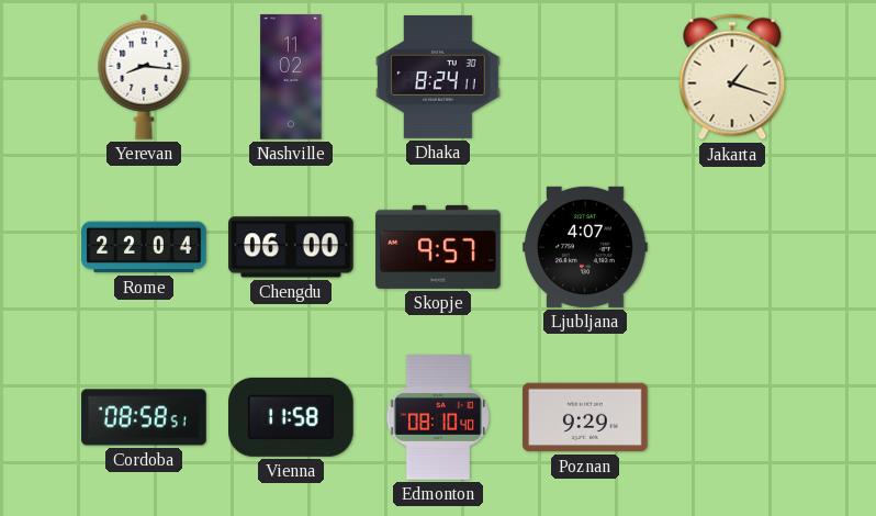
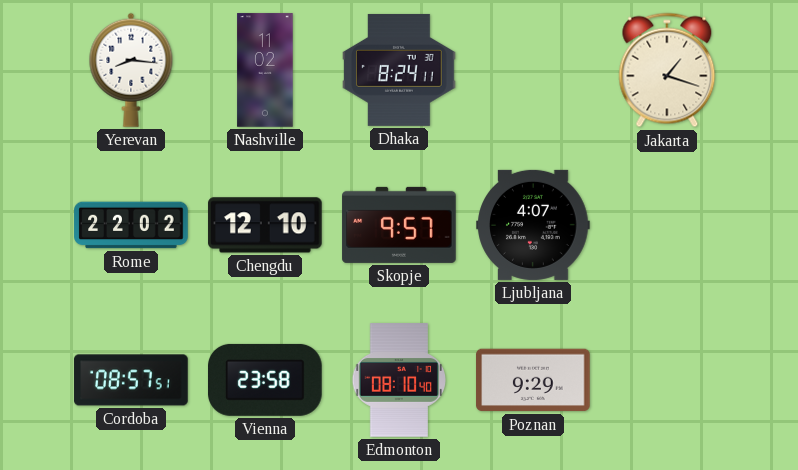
Rome: 22:04 -> 22:02 (131, 225)
Chengdu: 06:00 -> 12:10 (265, 225)
Cordoba: 08:58 -> 08:57 (131, 380)
Vienna: 11:58 -> 23:58 (265, 380)
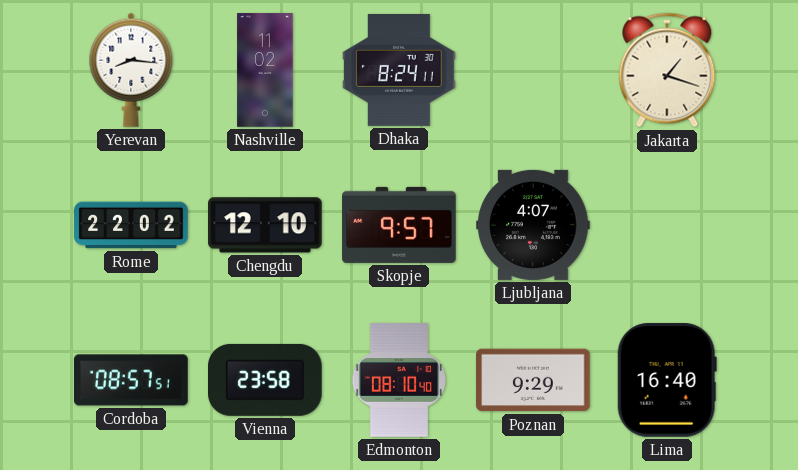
Lima: none -> 16:40 (667, 380)
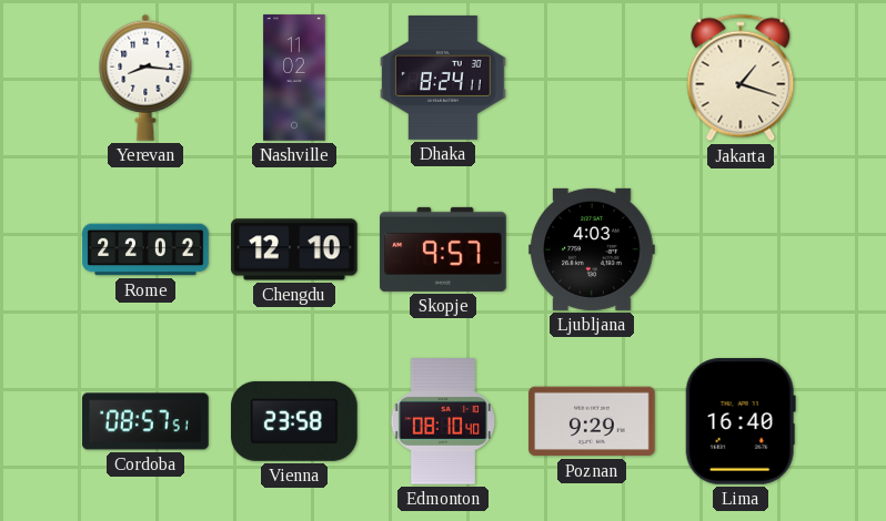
Ljubljana: 4:07 -> 4:03 (592, 249)
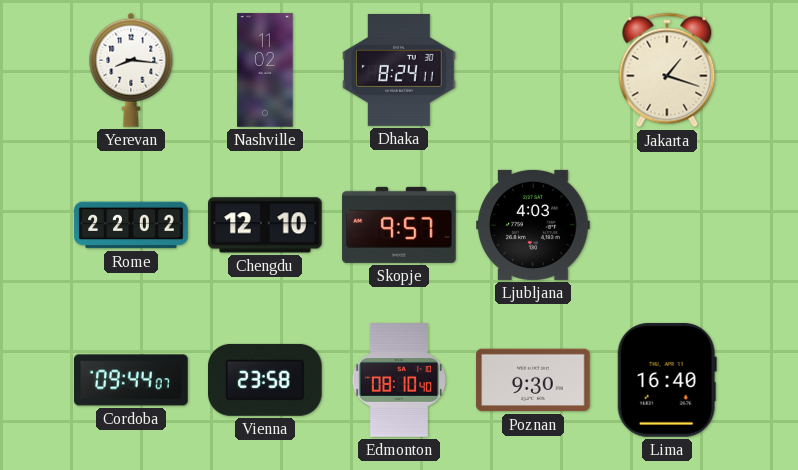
Cordoba: 08:57 -> 09:44 (131, 380)
Poznan: 9:29 -> 9:30 (533, 380)
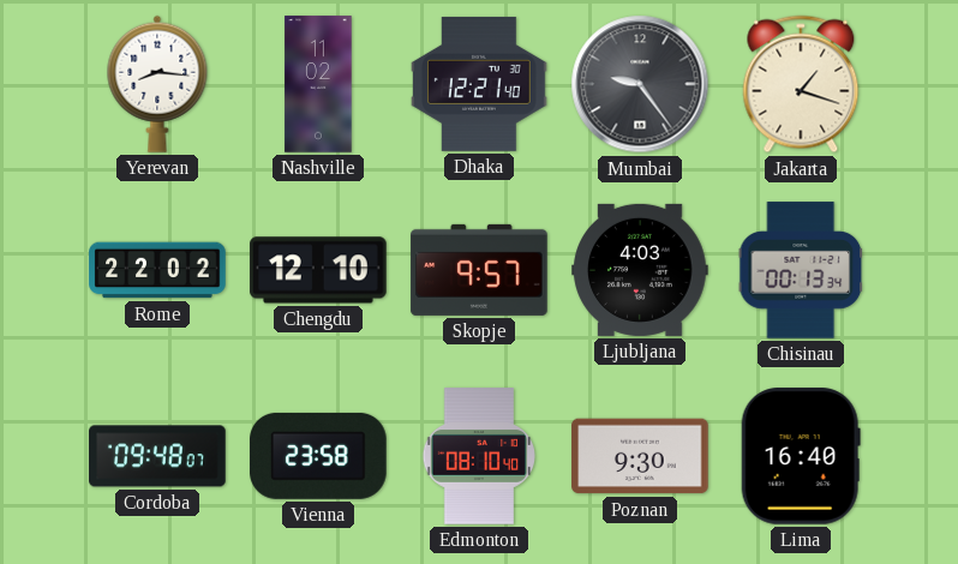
Dhaka: 8:24 -> 12:21 (479, 84)
Mumbai: none -> 9:24 (640, 84)
Chisinau: none -> 00:13 (801, 270)
Cordoba: 09:44 -> 09:48 (157, 456)
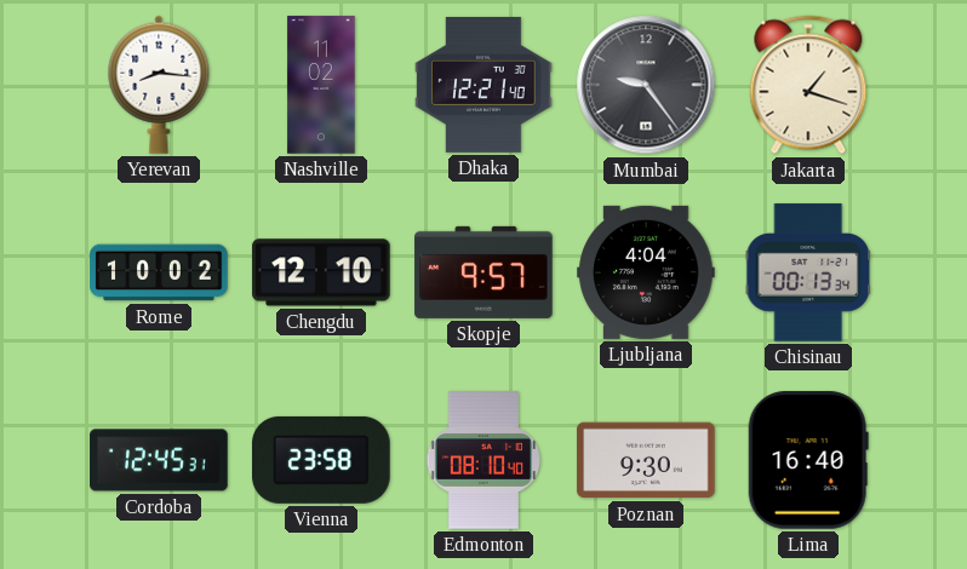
Rome: 22:02 -> 10:02 (159, 272)
Ljubljana: 4:03 -> 4:04 (646, 272)
Cordoba: 09:48 -> 12:45 (159, 460)
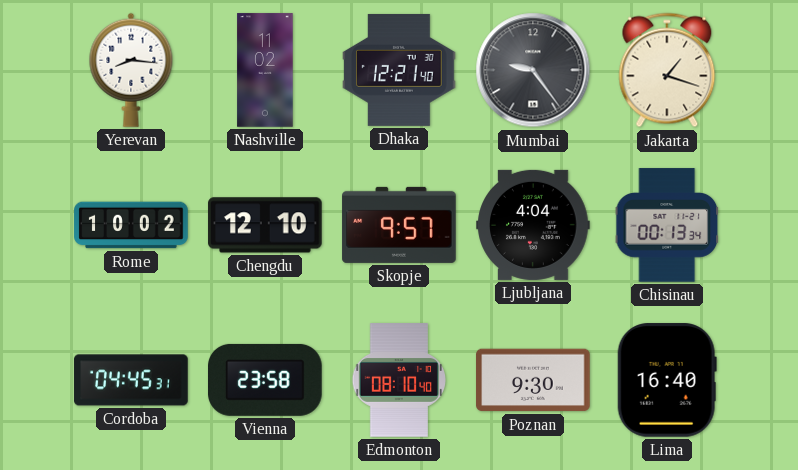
Cordoba: 12:45 -> 04:45 (131, 380)
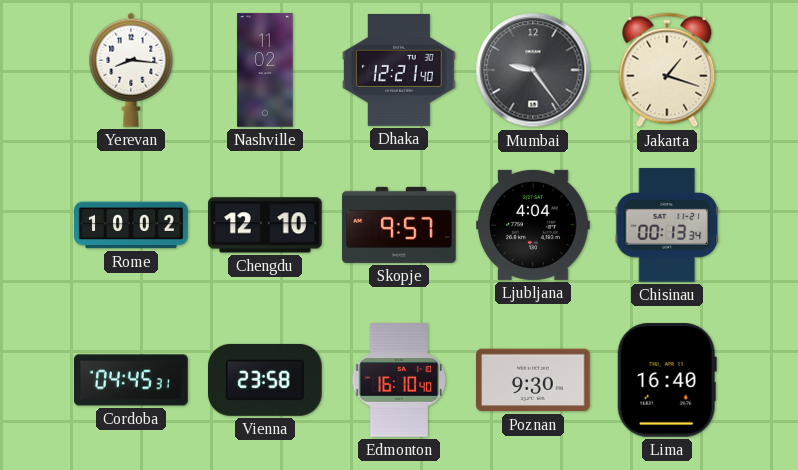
Edmonton: 08:10 -> 16:10 (398, 380)
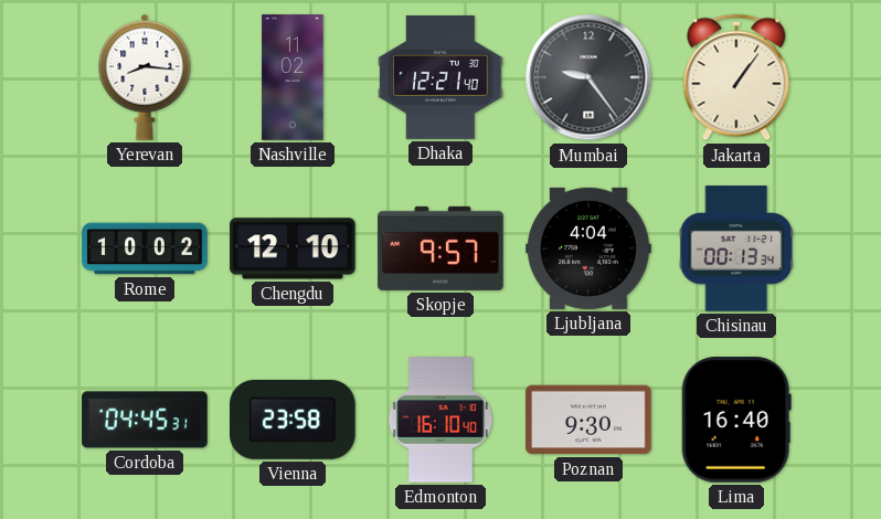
Jakarta: 1:18 -> 1:06 (736, 77)
